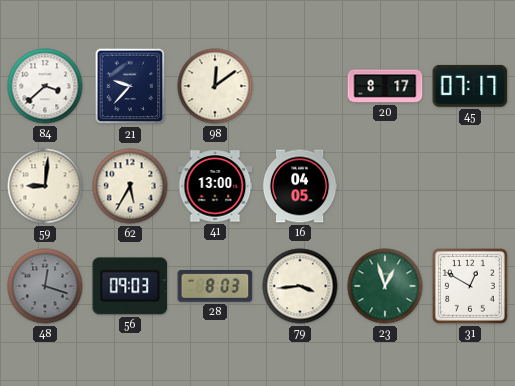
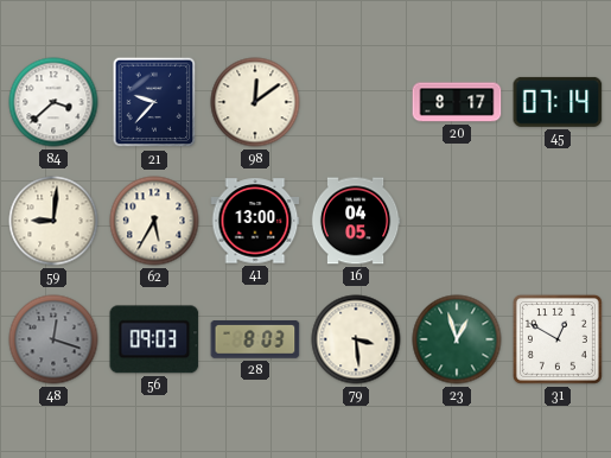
45: 07:17 -> 07:14 (558, 102)
79: 3:44 -> 3:29 (356, 339)
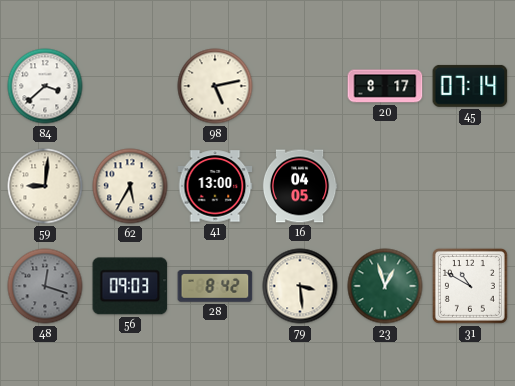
21: 9:37 -> none (154, 102)
98: 12:09 -> 5:13 (215, 86)
28: 8:03 -> 8:42 (215, 287)
31: 12:50 -> 10:50 (470, 286)
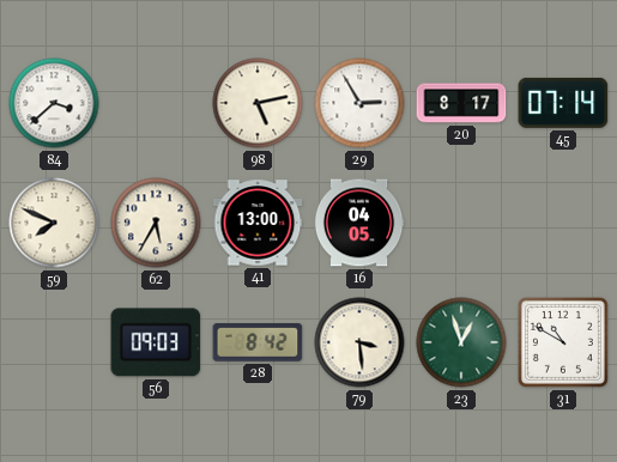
29: none -> 2:55 (359, 103)
59: 9:01 -> 7:49 (54, 223)
48: 12:18 -> none (45, 286)
